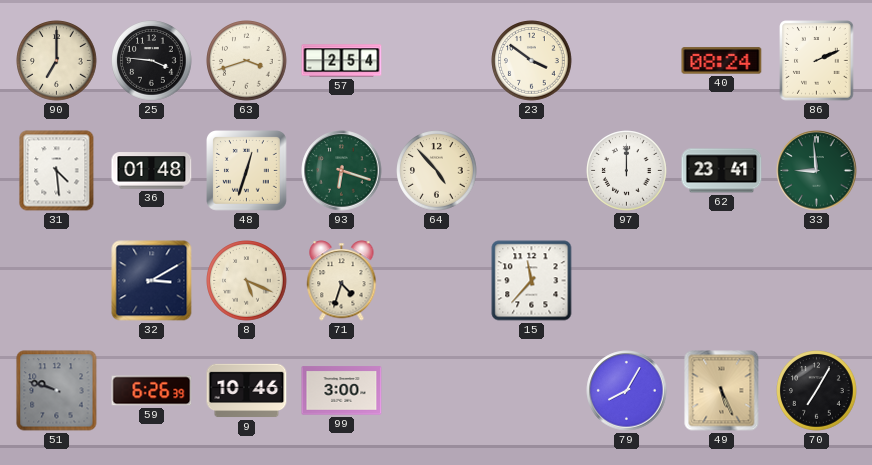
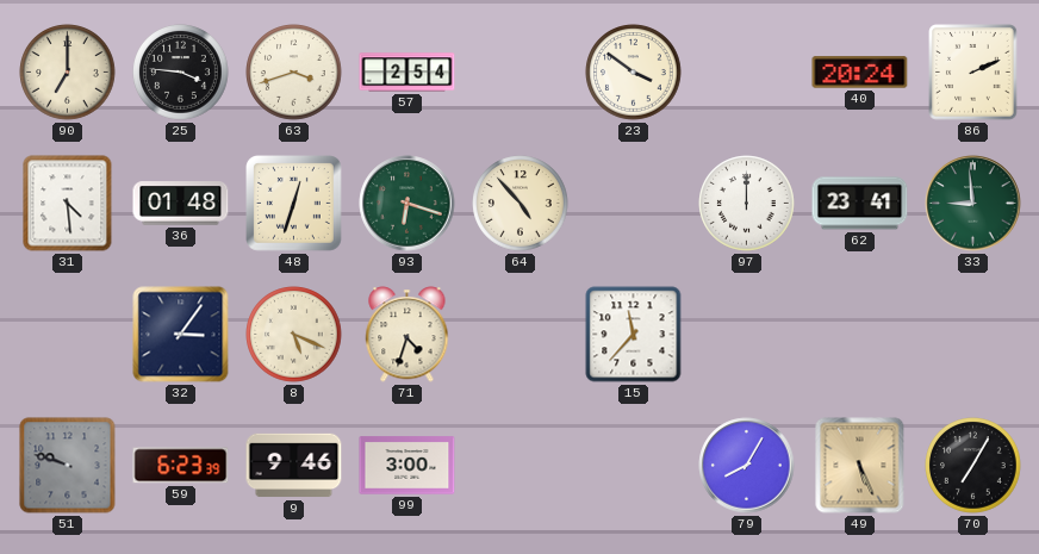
40: 08:24 -> 20:24 (860, 73)
32: 3:10 -> 3:06 (181, 335)
59: 6:26 -> 6:23 (181, 466)
9: 10:46 -> 9:46 (294, 466)
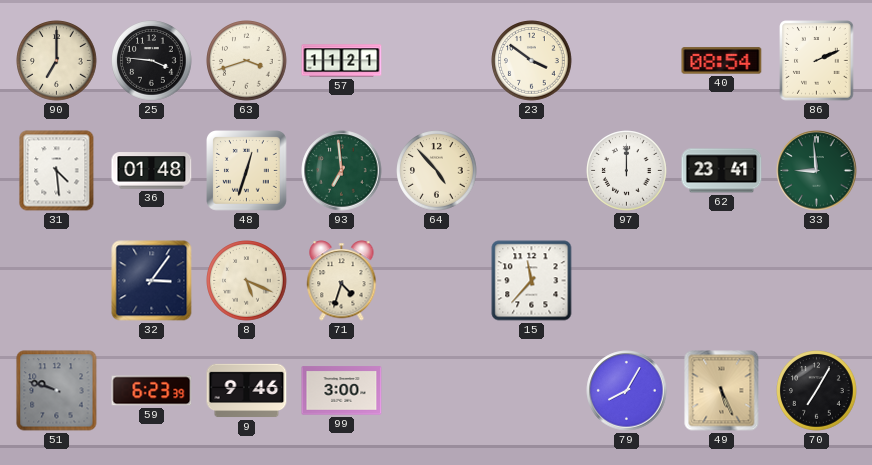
57: 2:54 -> 11:21 (342, 61)
40: 20:24 -> 08:54 (722, 61)
93: 6:18 -> 6:59 (342, 171)
